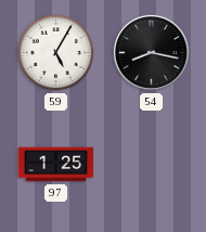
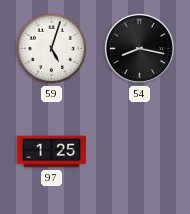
59: 5:05 -> 5:03 (52, 49)
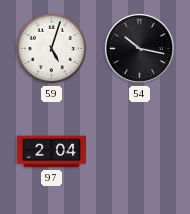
54: 8:17 -> 10:17 (139, 48)
97: 1:25 -> 2:04 (52, 152)
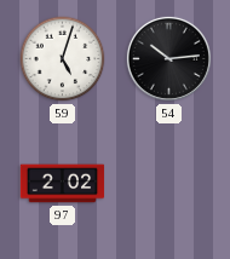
54: 10:17 -> 10:14 (168, 58)
97: 2:04 -> 2:02 (63, 184)
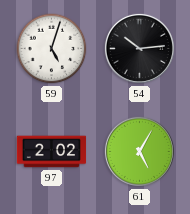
61: none -> 5:05 (139, 151)
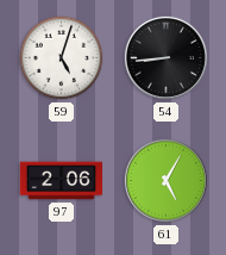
54: 10:14 -> 8:44 (165, 57)
97: 2:02 -> 2:06 (62, 181)
